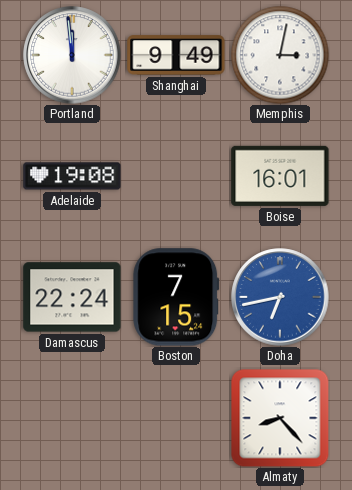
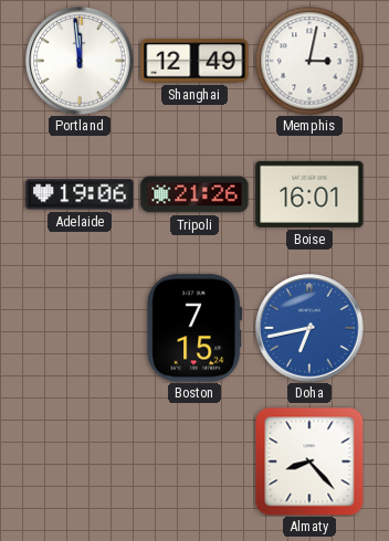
Shanghai: 9:49 -> 12:49 (195, 61)
Adelaide: 19:08 -> 19:06 (80, 194)
Tripoli: none -> 21:26 (195, 194)
Damascus: 22:24 -> none (72, 297)
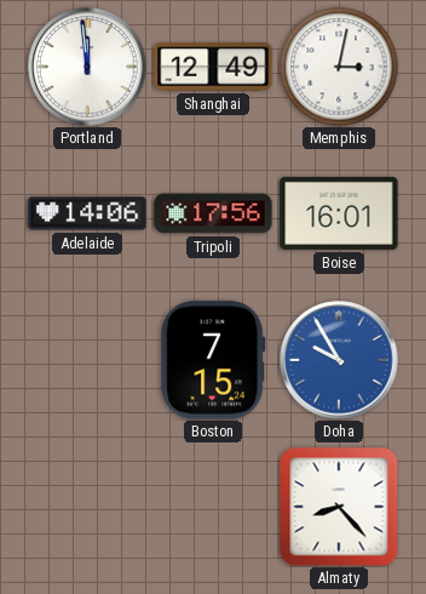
Adelaide: 19:06 -> 14:06 (87, 213)
Tripoli: 21:26 -> 17:56 (213, 213)
Doha: 6:43 -> 9:55 (339, 360)
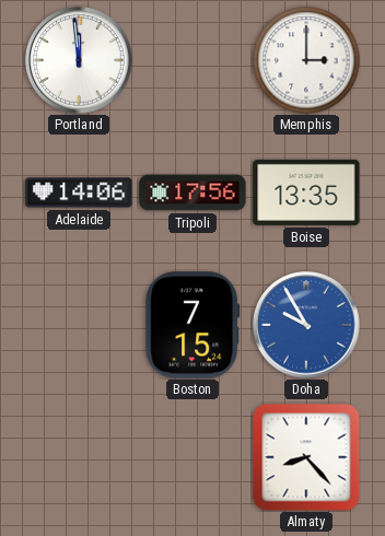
Shanghai: 12:49 -> none (213, 67)
Memphis: 3:02 -> 3:00 (306, 60)
Boise: 16:01 -> 13:35 (306, 193)
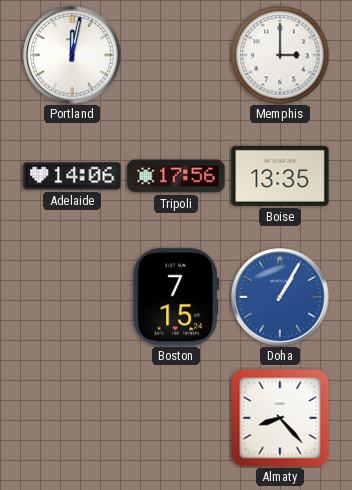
Portland: 11:59 -> 12:02 (72, 55)
Doha: 9:55 -> 1:05 (280, 297)
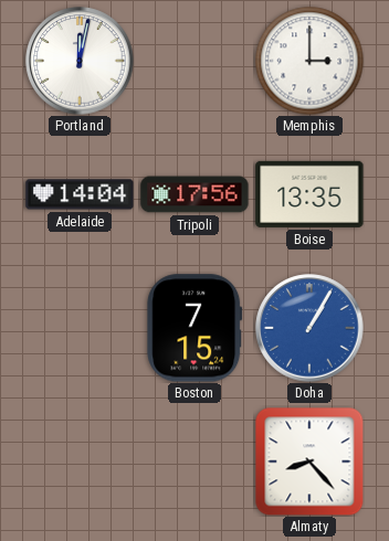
Adelaide: 14:06 -> 14:04 (80, 194)
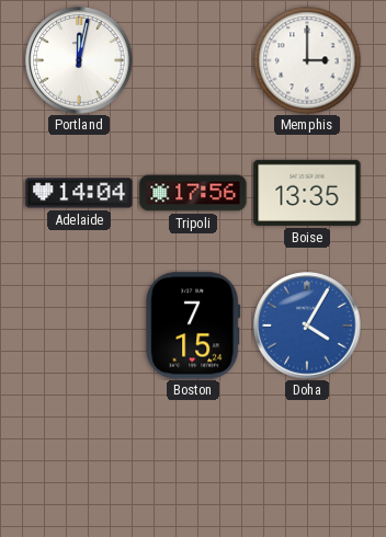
Doha: 1:05 -> 4:05 (307, 325)
Almaty: 8:23 -> none (309, 462)
